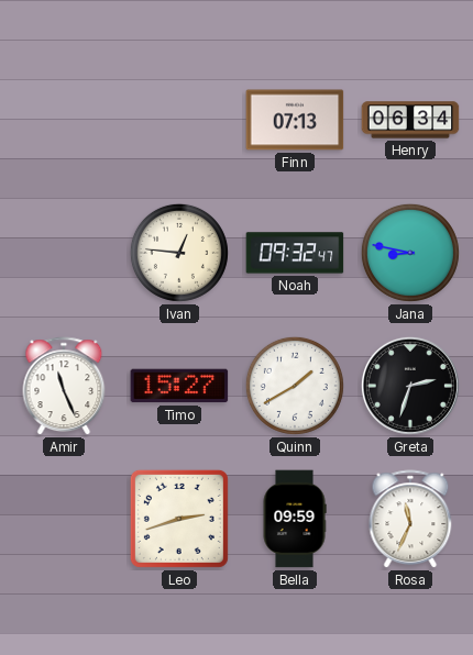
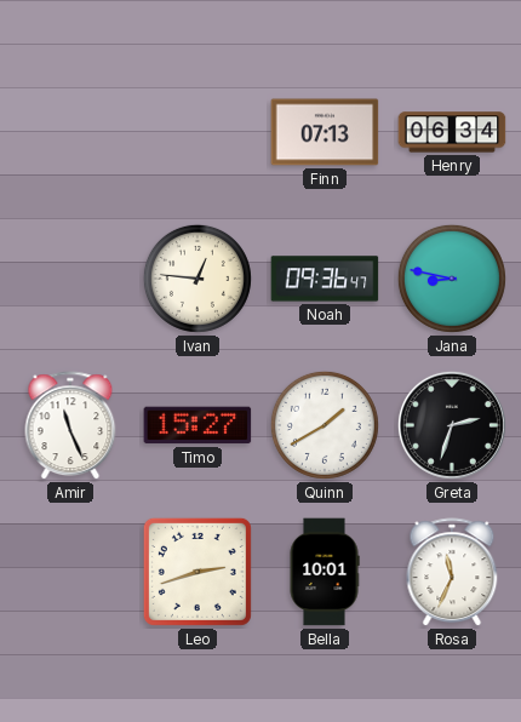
Noah: 09:32 -> 09:36 (325, 279)
Bella: 09:59 -> 10:01 (325, 572)
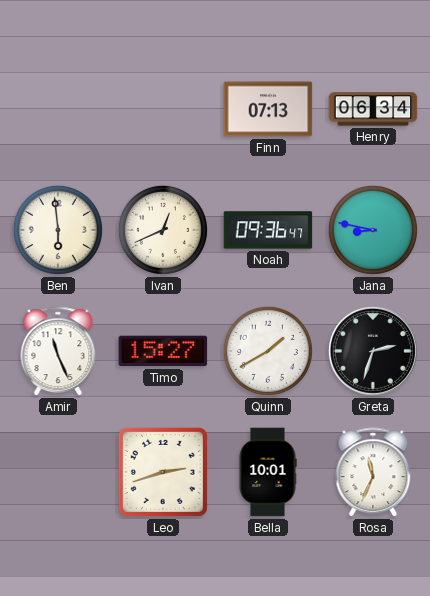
Ben: none -> 5:59 (58, 230)
Ivan: 12:46 -> 12:41 (163, 230)
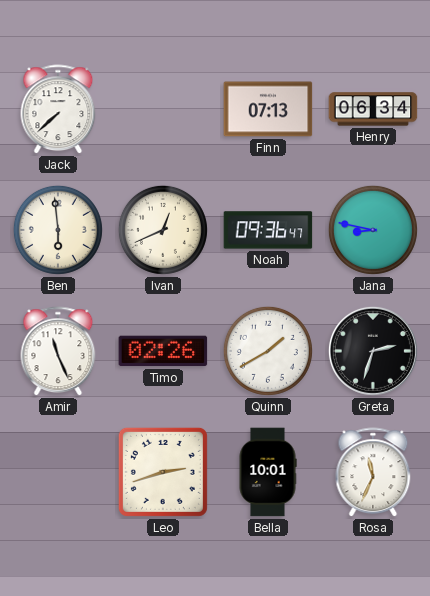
Jack: none -> 7:38 (58, 110)
Timo: 15:27 -> 02:26 (163, 351)
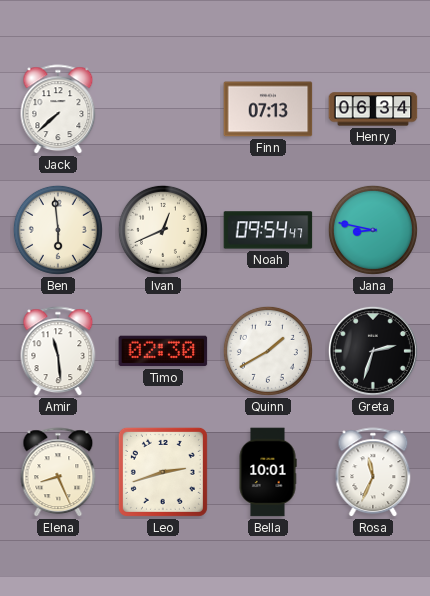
Noah: 09:36 -> 09:54 (268, 230)
Amir: 11:26 -> 11:29 (58, 352)
Timo: 02:26 -> 02:30 (163, 351)
Elena: none -> 8:26 (58, 473)
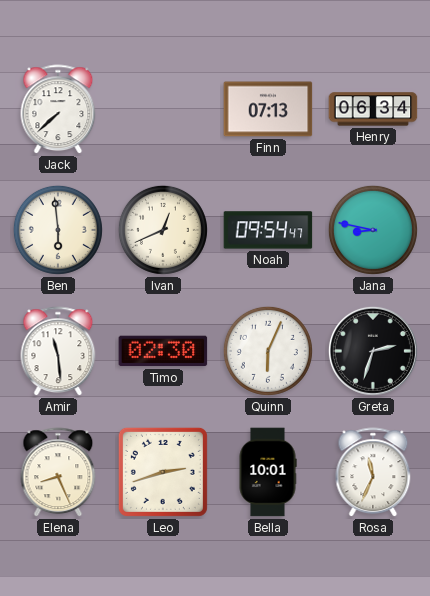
Quinn: 1:40 -> 6:04 (268, 351)
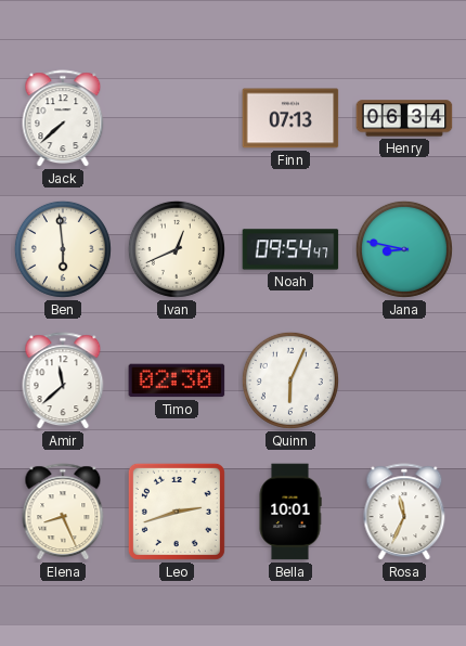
Amir: 11:29 -> 11:38 (63, 382)
Greta: 2:33 -> none (373, 351)
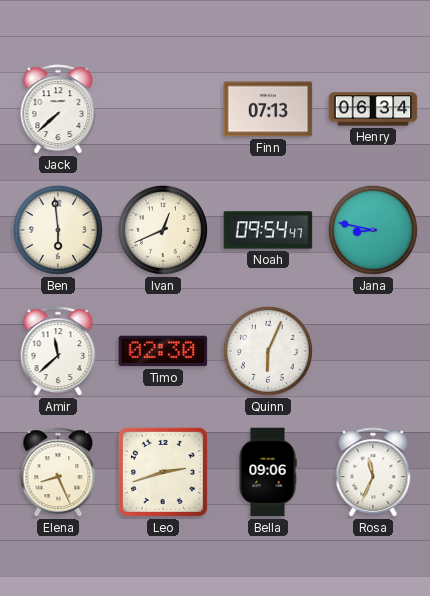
Bella: 10:01 -> 09:06 (268, 472)
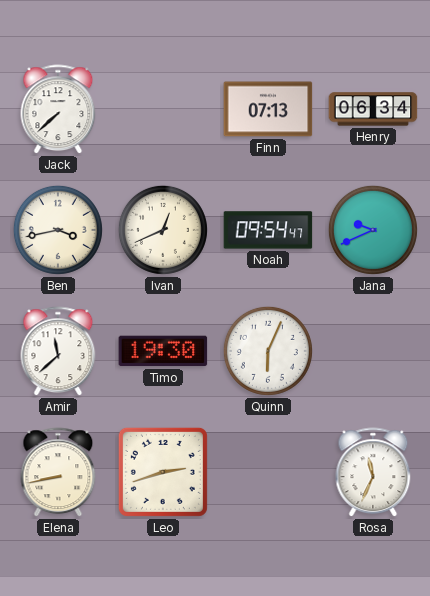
Ben: 5:59 -> 3:43 (58, 230)
Jana: 8:47 -> 9:41 (373, 230)
Timo: 02:30 -> 19:30 (163, 351)
Elena: 8:26 -> 8:43 (58, 473)
Bella: 09:06 -> none (268, 472)
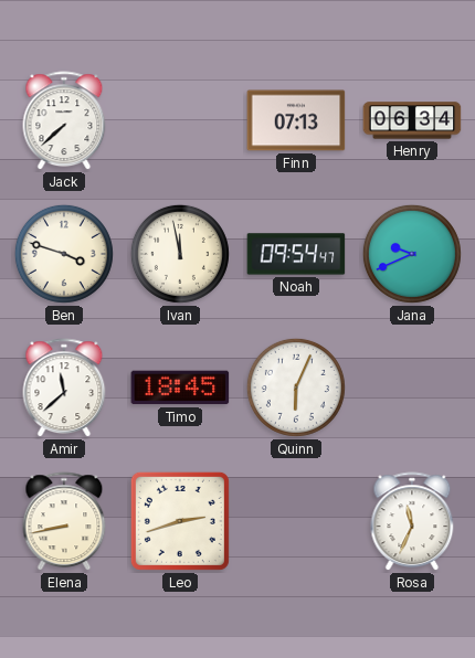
Ben: 3:43 -> 3:48 (64, 254)
Ivan: 12:41 -> 11:58 (180, 254)
Timo: 19:30 -> 18:45 (180, 388)
